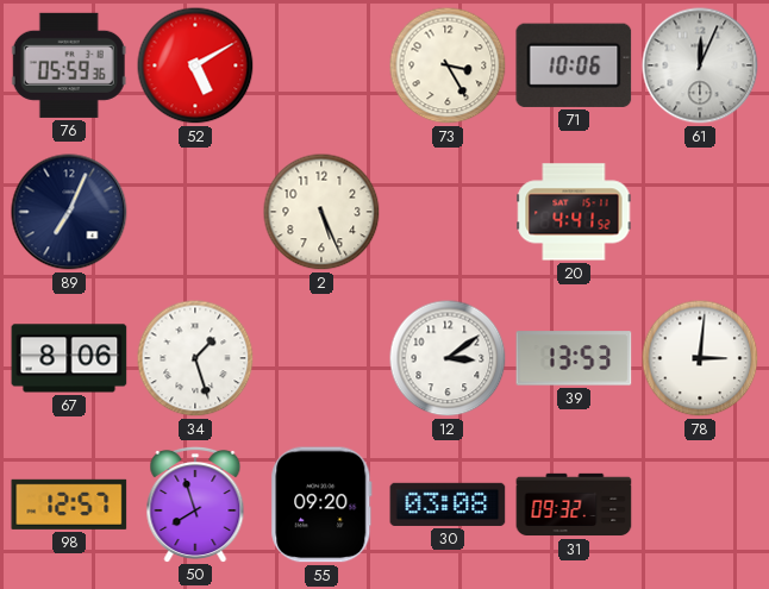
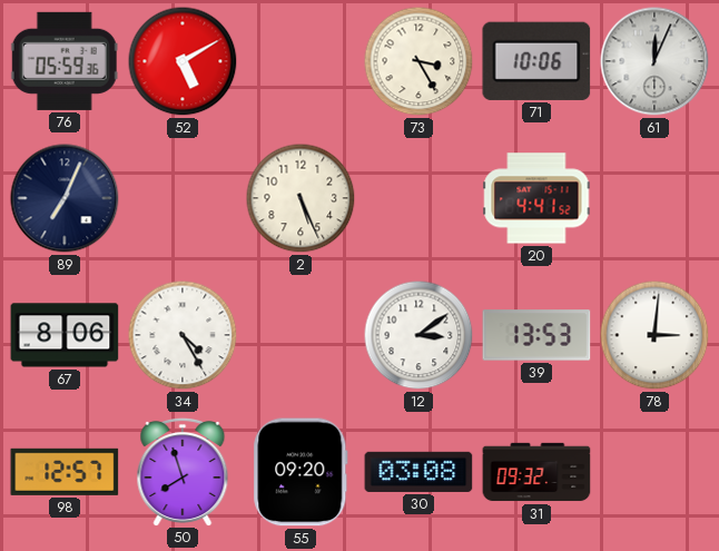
34: 1:27 -> 4:25 (183, 335)
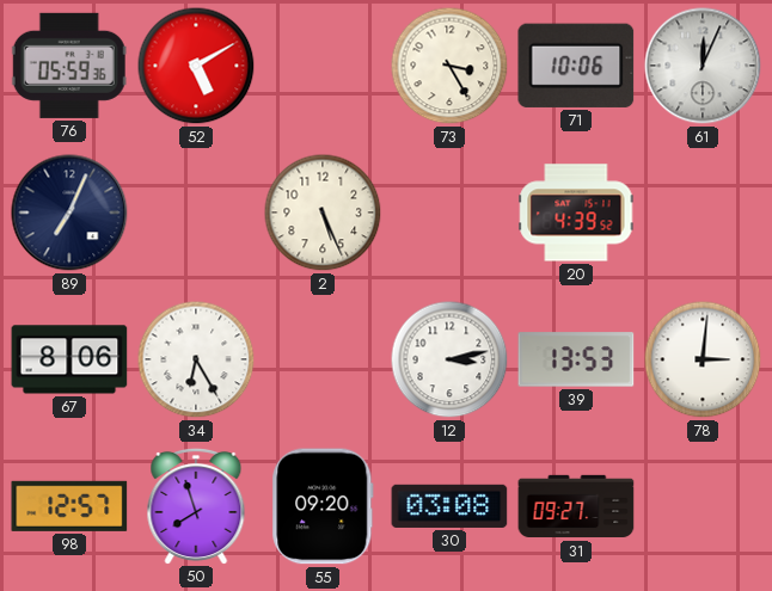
20: 4:41 -> 4:39 (576, 213)
34: 4:25 -> 6:25 (196, 359)
12: 3:09 -> 3:13 (449, 359)
31: 09:32 -> 09:27 (576, 506)
